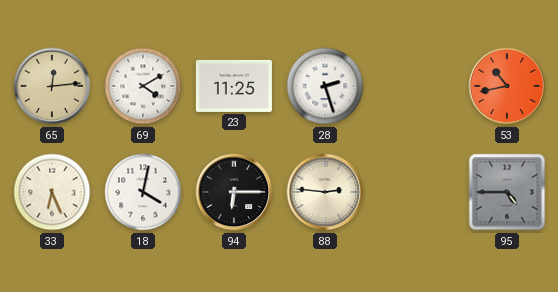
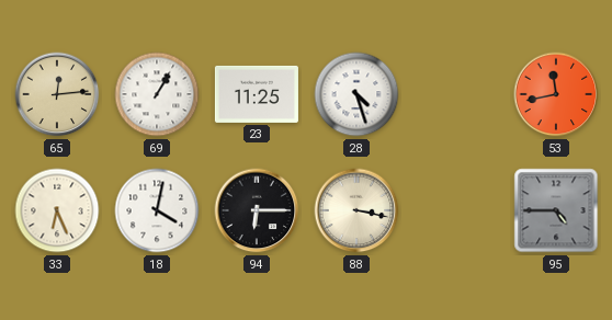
69: 4:10 -> 1:05 (157, 94)
28: 2:27 -> 4:27 (356, 94)
53: 10:43 -> 11:43 (556, 94)
88: 2:46 -> 3:17 (356, 210)
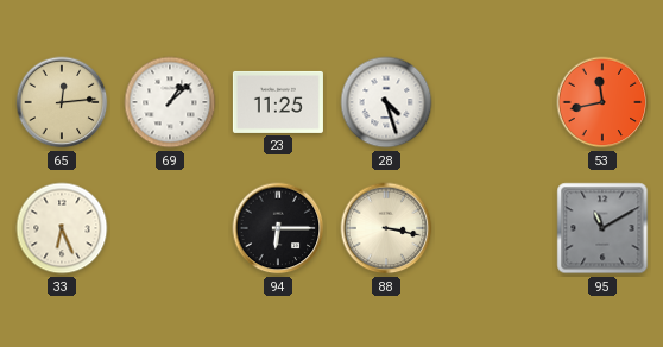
69: 1:05 -> 1:08 (170, 102)
18: 4:02 -> none (157, 210)
95: 4:45 -> 11:10 (602, 228)
